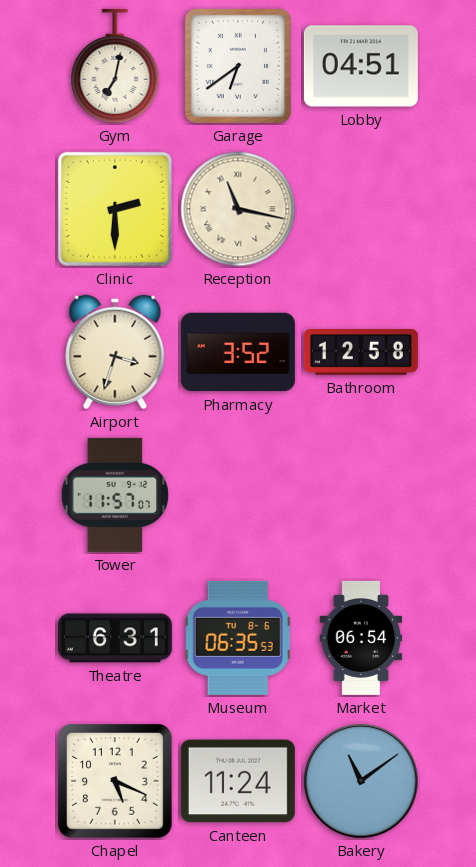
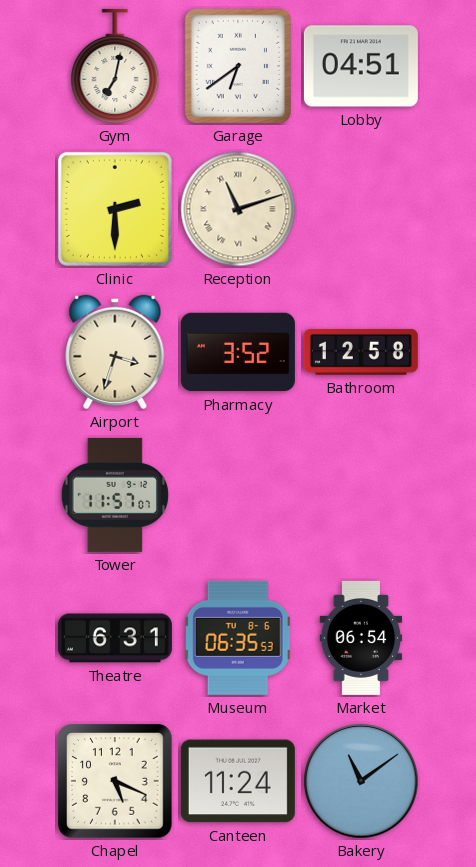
Reception: 11:17 -> 11:12 (238, 209)
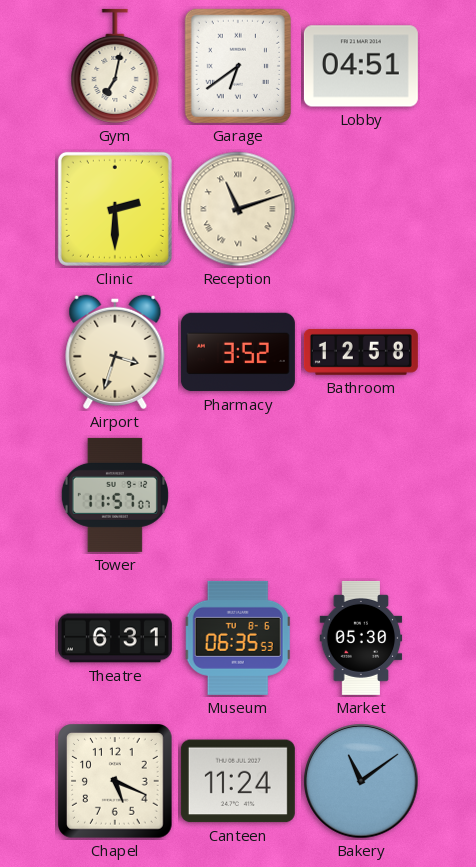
Market: 06:54 -> 05:30 (361, 638)
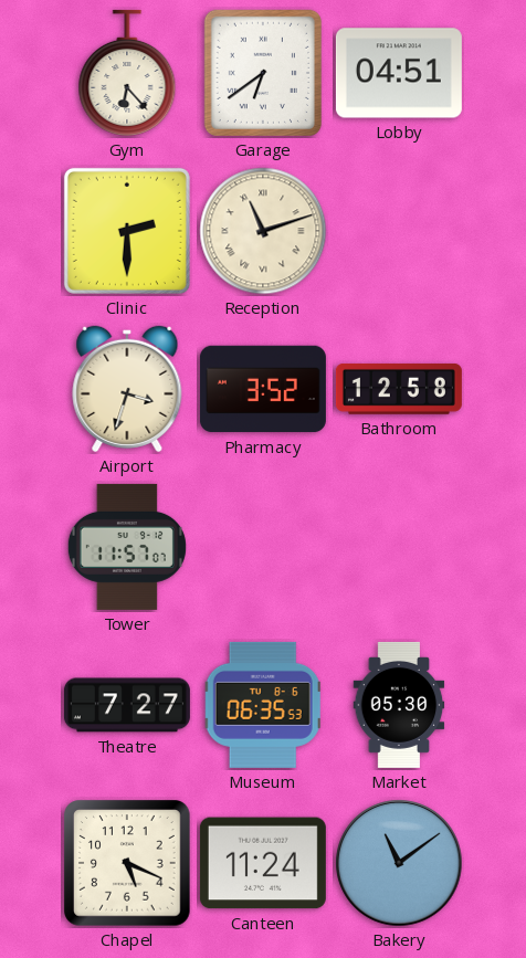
Gym: 7:02 -> 6:23 (127, 73)
Theatre: 6:31 -> 7:27 (127, 705)
